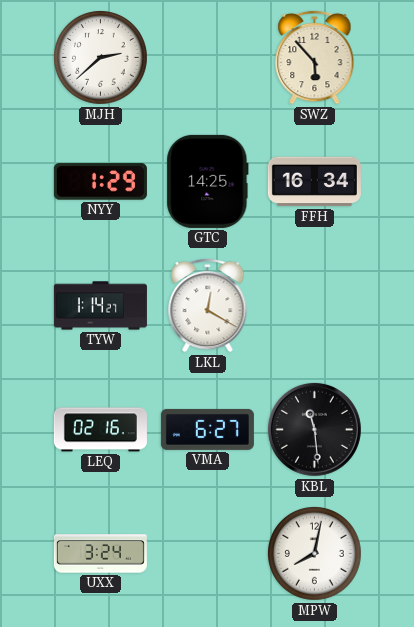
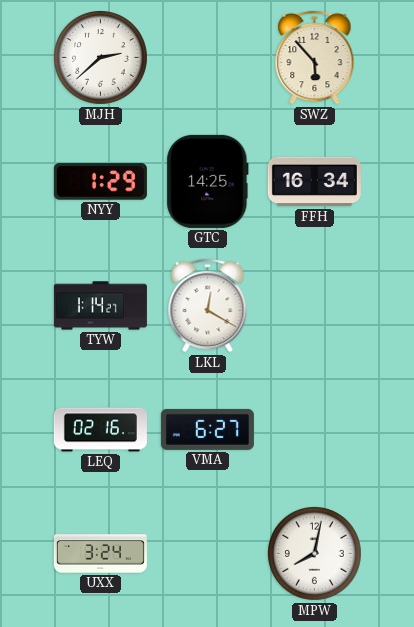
KBL: 11:29 -> none (314, 429)
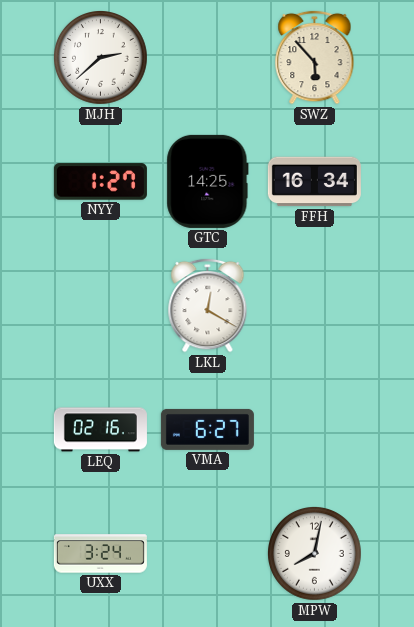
NYY: 1:29 -> 1:27 (100, 182)
TYW: 1:14 -> none (100, 306)
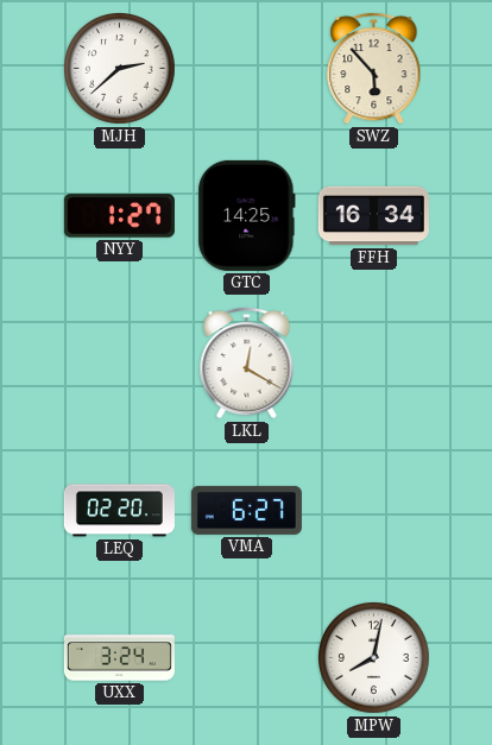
LEQ: 02:16 -> 02:20 (119, 511)
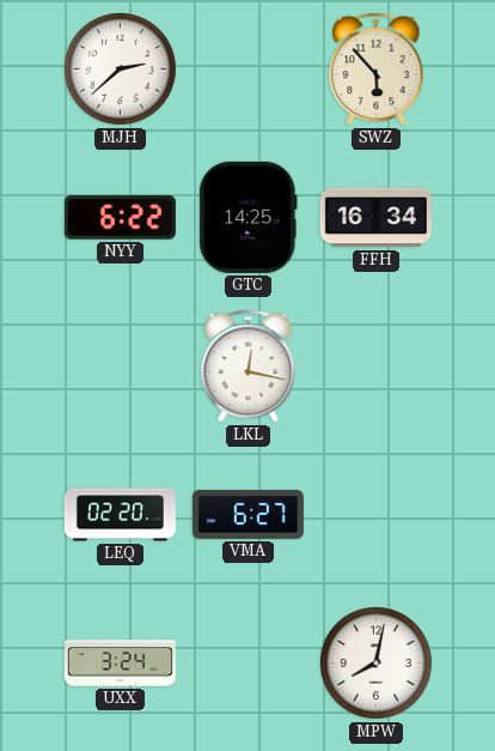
NYY: 1:27 -> 6:22 (120, 218)
LKL: 12:20 -> 12:17 (249, 365)
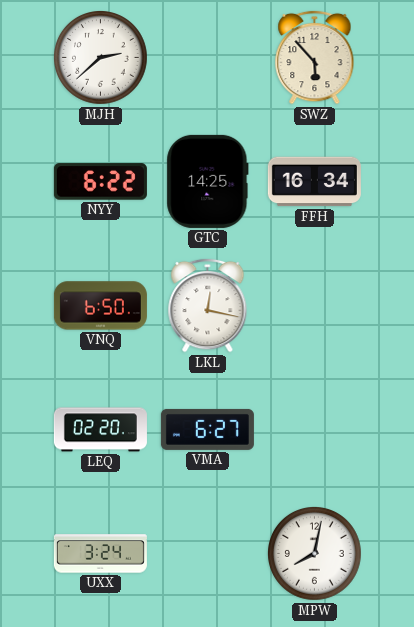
VNQ: none -> 6:50 (100, 306)
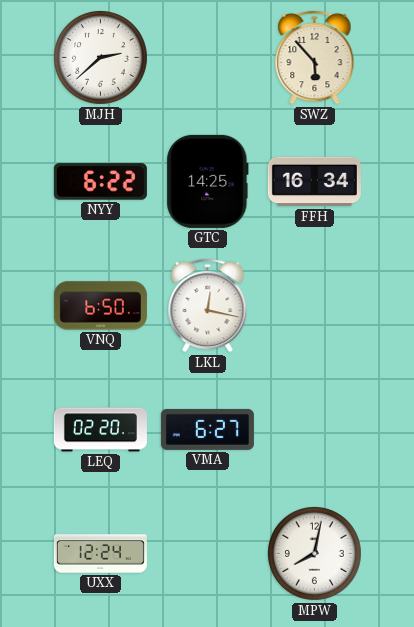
UXX: 3:24 -> 12:24 (100, 554)
